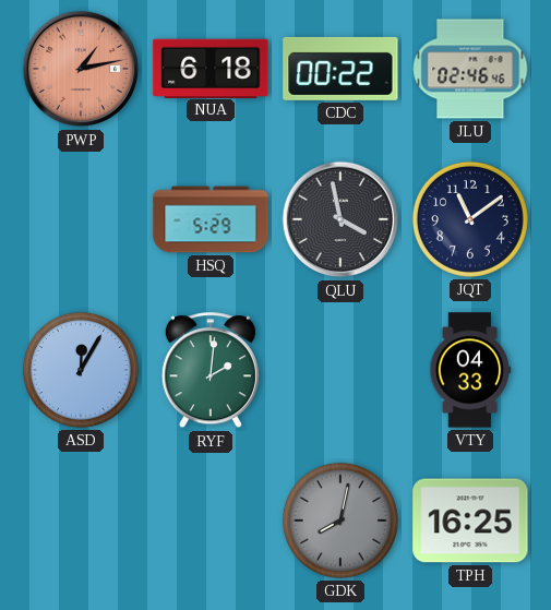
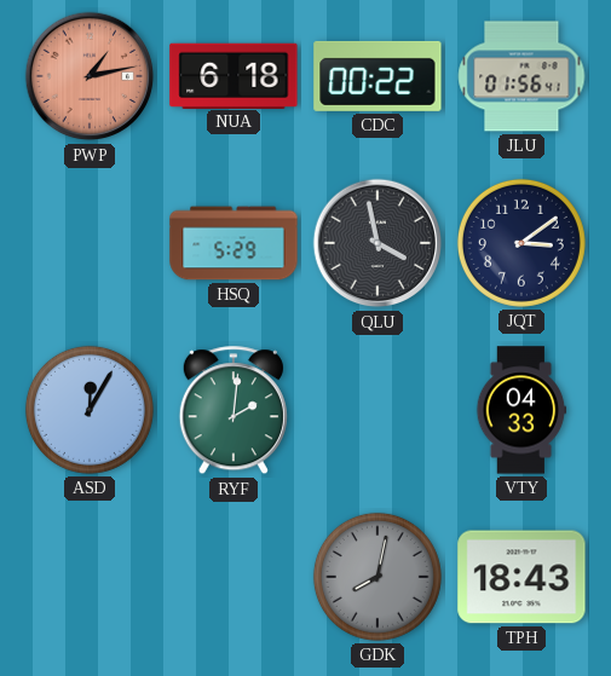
JLU: 02:46 -> 01:56 (521, 76)
JQT: 11:09 -> 3:09 (521, 243)
TPH: 16:25 -> 18:43 (521, 577)
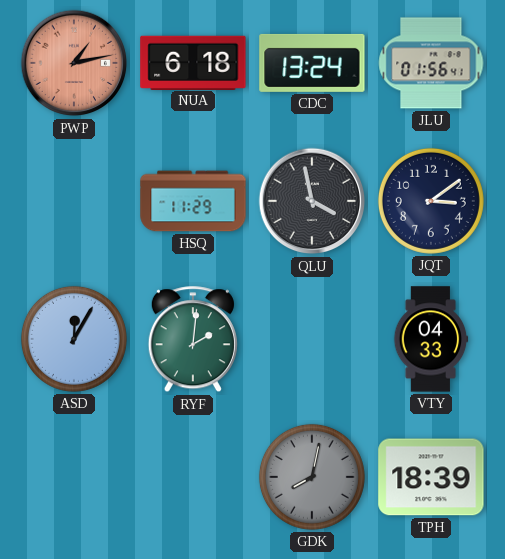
CDC: 00:22 -> 13:24 (312, 63)
HSQ: 5:29 -> 11:29 (193, 201)
TPH: 18:43 -> 18:39 (431, 477)
